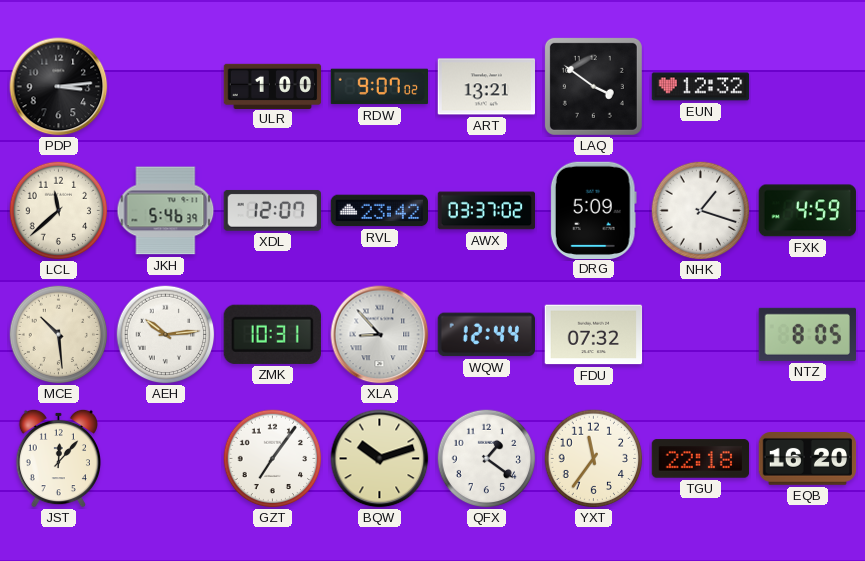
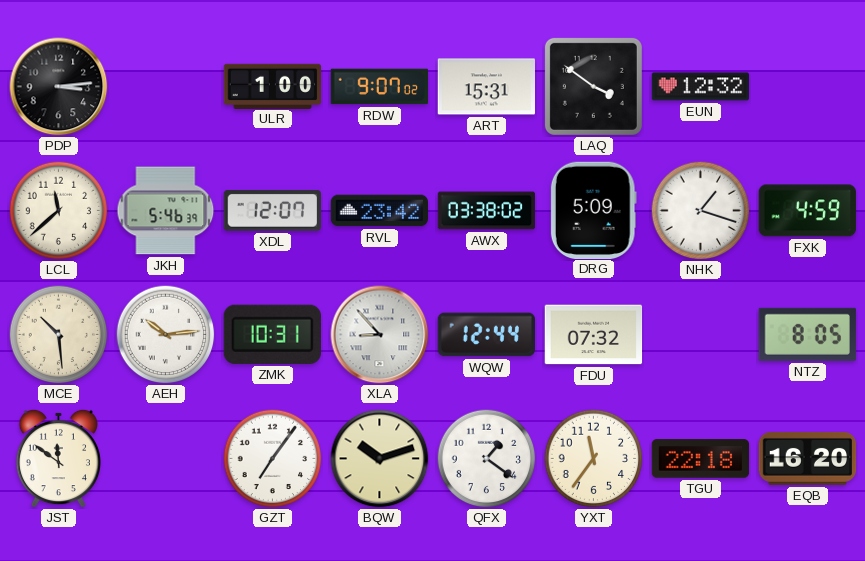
ART: 13:21 -> 15:31 (487, 87)
AWX: 03:37 -> 03:38 (487, 211)
JST: 12:07 -> 11:51 (58, 458)
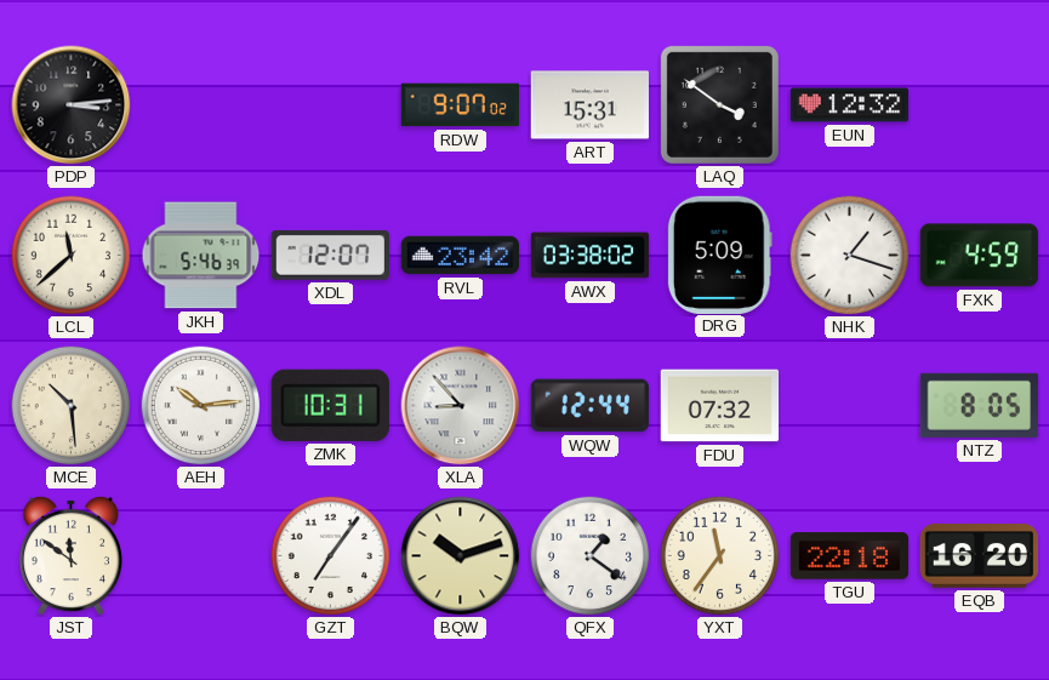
ULR: 1:00 -> none (273, 86)
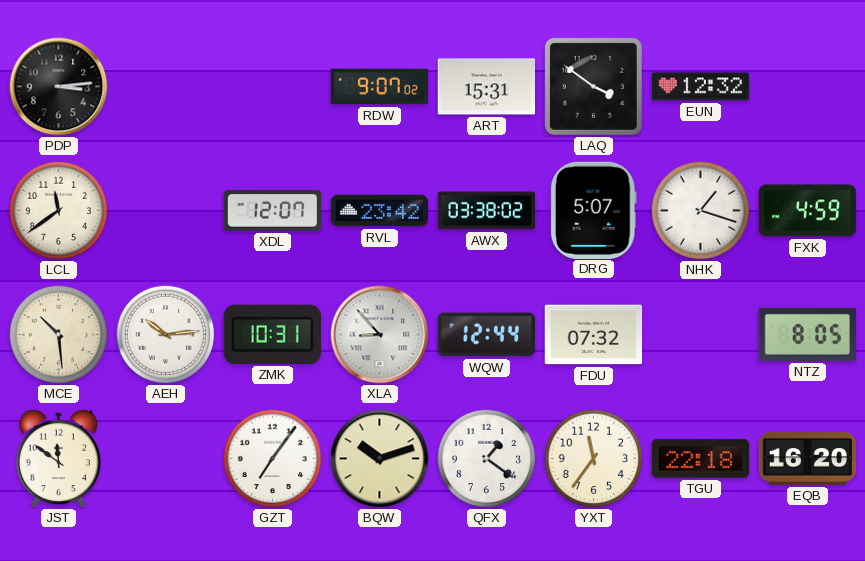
LCL: 11:38 -> 11:39 (59, 211)
JKH: 5:46 -> none (201, 256)
DRG: 5:09 -> 5:07 (593, 210)
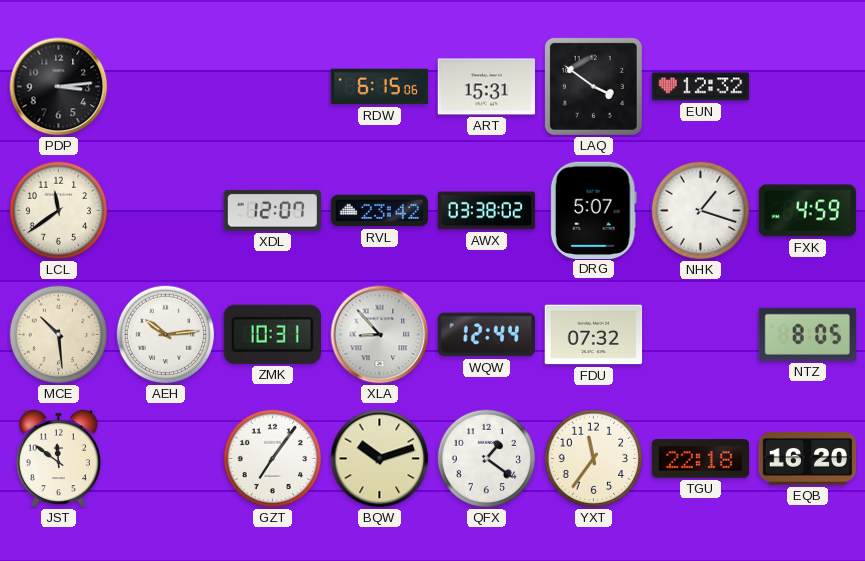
RDW: 9:07 -> 6:15 (379, 87)
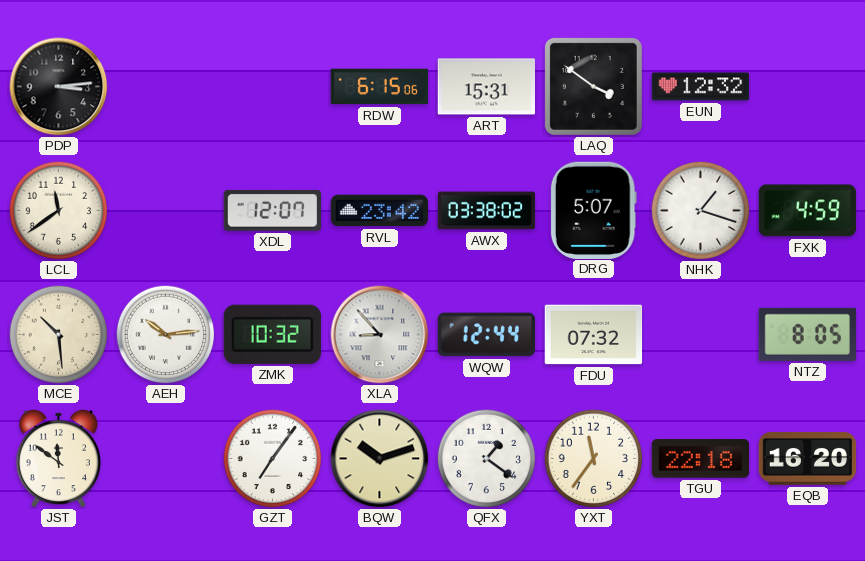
ZMK: 10:31 -> 10:32 (272, 334)
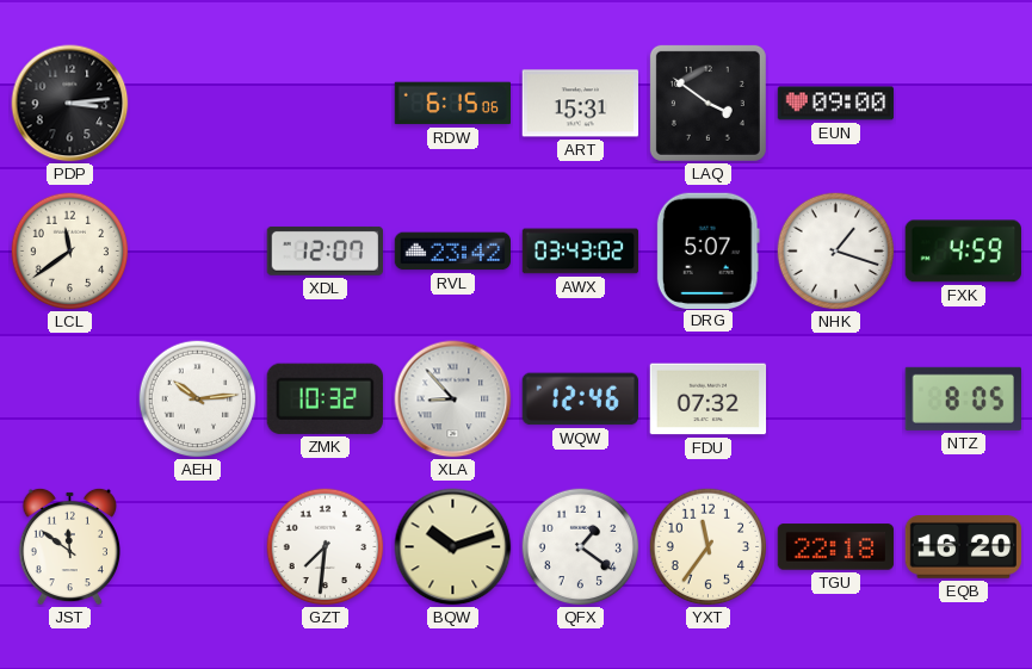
EUN: 12:32 -> 09:00 (836, 104)
AWX: 03:38 -> 03:43 (581, 252)
MCE: 10:29 -> none (59, 335)
WQW: 12:44 -> 12:46 (580, 399)
GZT: 7:06 -> 7:31 (326, 547)
